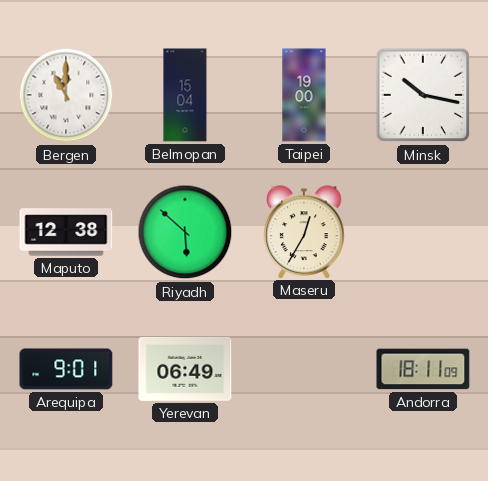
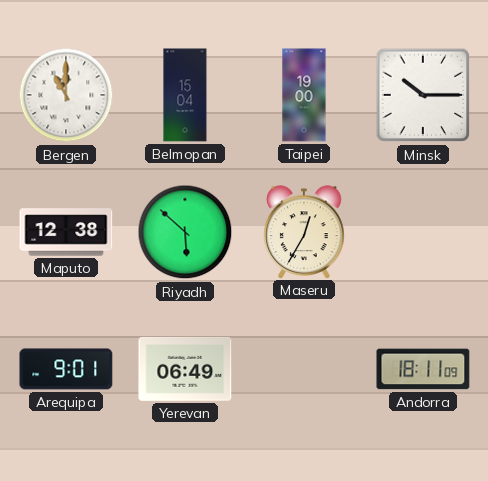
Minsk: 10:17 -> 10:15 (423, 95)
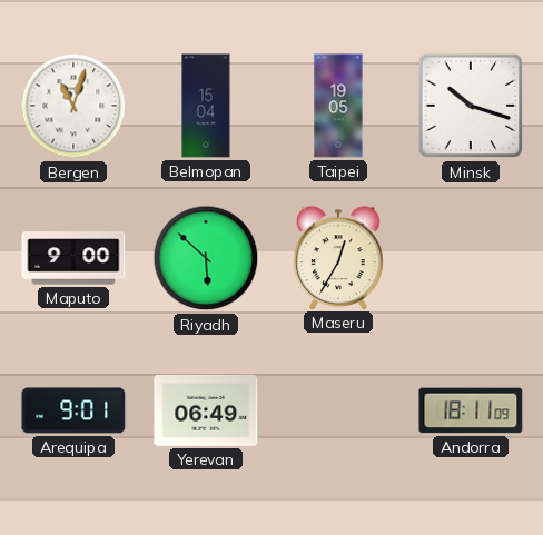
Bergen: 11:00 -> 11:03 (73, 106)
Taipei: 19:00 -> 19:05 (338, 106)
Minsk: 10:15 -> 10:18 (471, 106)
Maputo: 12:38 -> 9:00 (73, 258)
